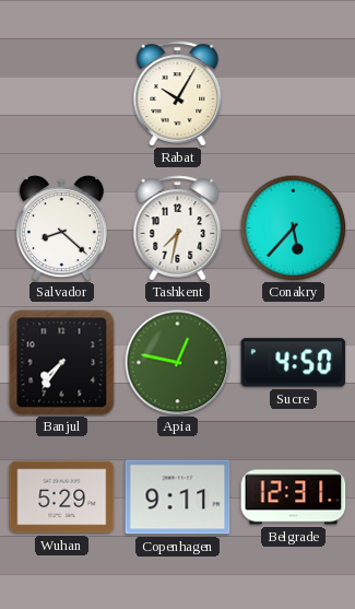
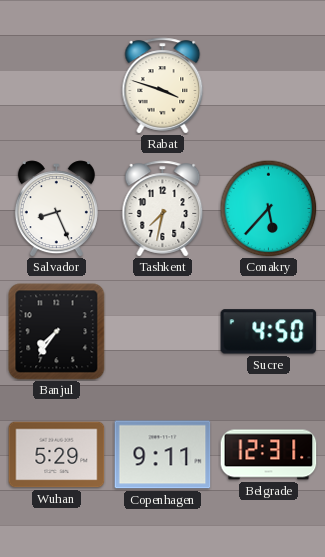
Rabat: 10:05 -> 3:48 (163, 86)
Salvador: 8:22 -> 8:26 (56, 209)
Apia: 12:47 -> none (178, 363)
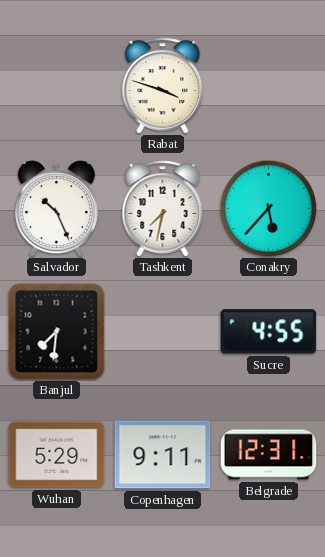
Salvador: 8:26 -> 10:26 (56, 209)
Banjul: 7:36 -> 7:31 (57, 332)
Sucre: 4:50 -> 4:55 (269, 332)
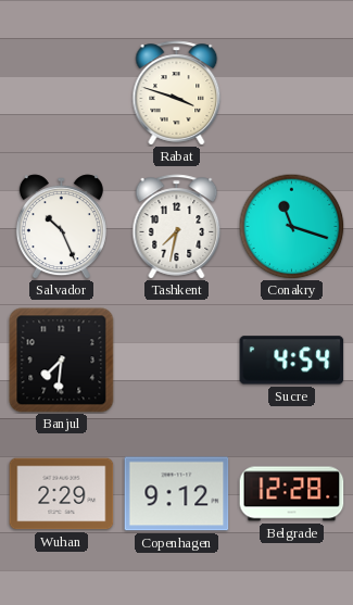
Conakry: 5:37 -> 11:18 (291, 226)
Sucre: 4:55 -> 4:54 (292, 361)
Wuhan: 5:29 -> 2:29 (62, 494)
Copenhagen: 9:11 -> 9:12 (177, 494)
Belgrade: 12:31 -> 12:28 (292, 494)
